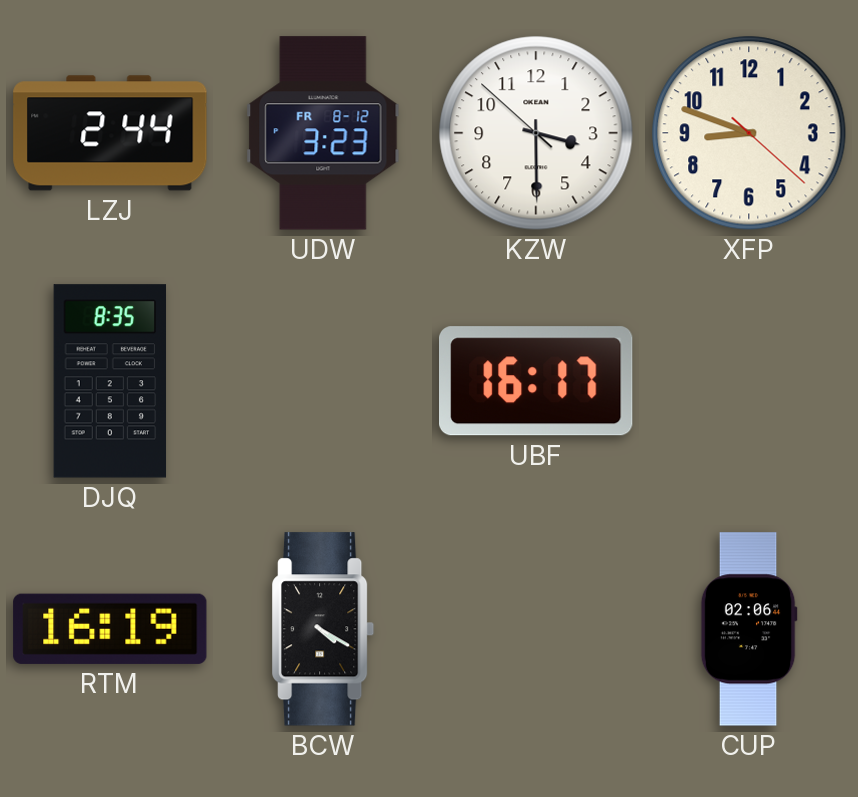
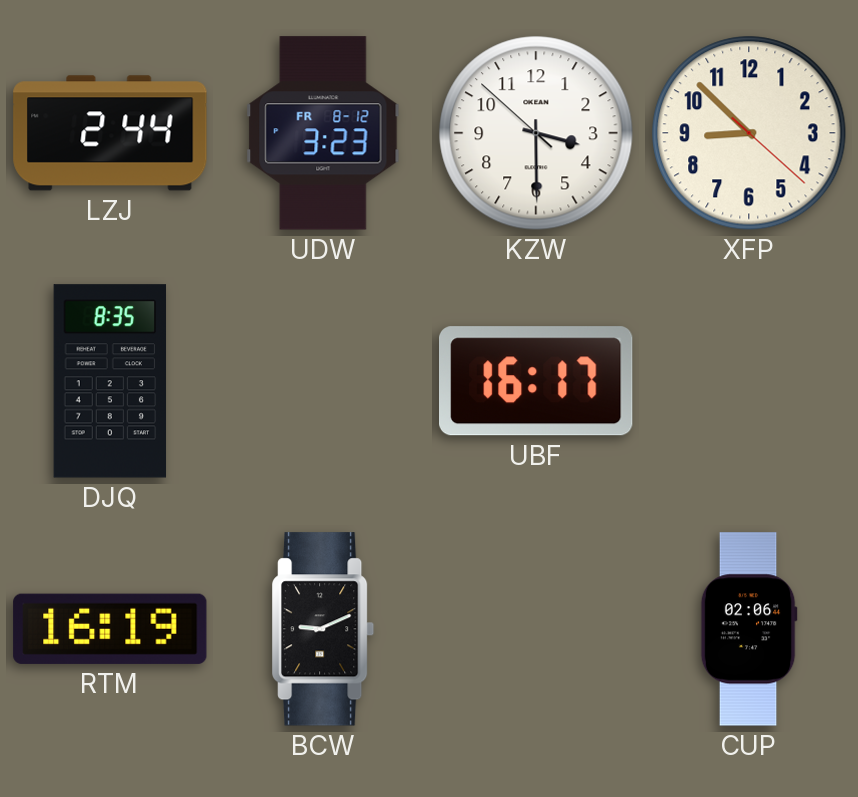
XFP: 8:48 -> 8:52 (749, 133)
BCW: 4:20 -> 9:11 (324, 629)
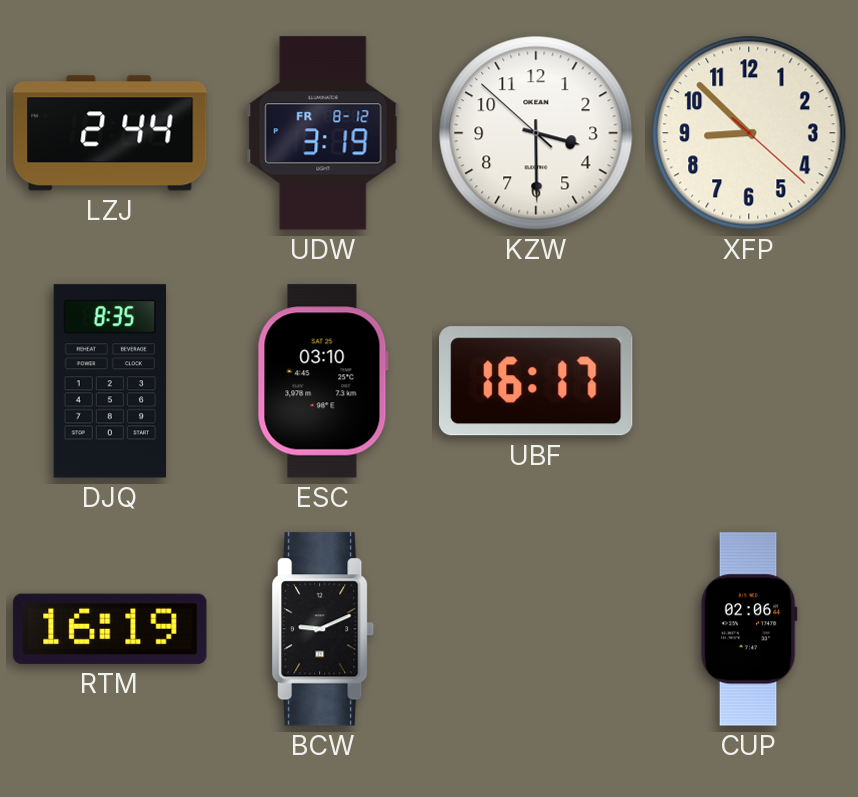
UDW: 3:23 -> 3:19 (323, 133)
ESC: none -> 03:10 (323, 381)
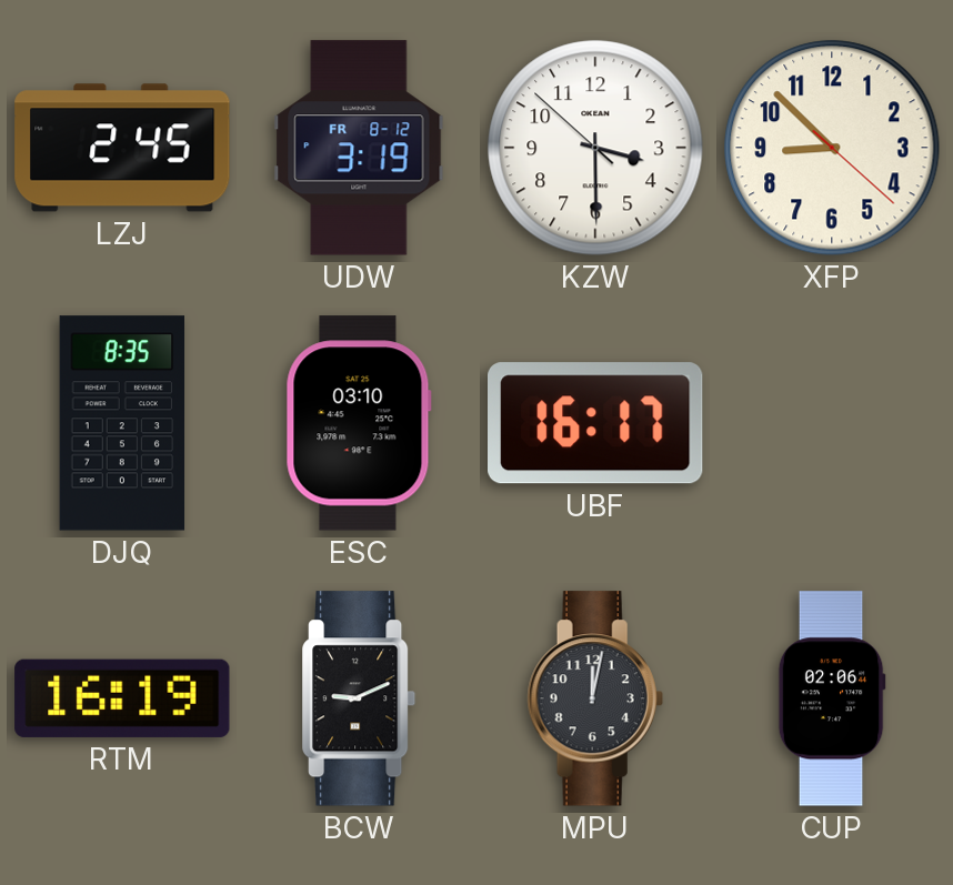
LZJ: 2:44 -> 2:45 (122, 148)
MPU: none -> 12:02 (595, 698)
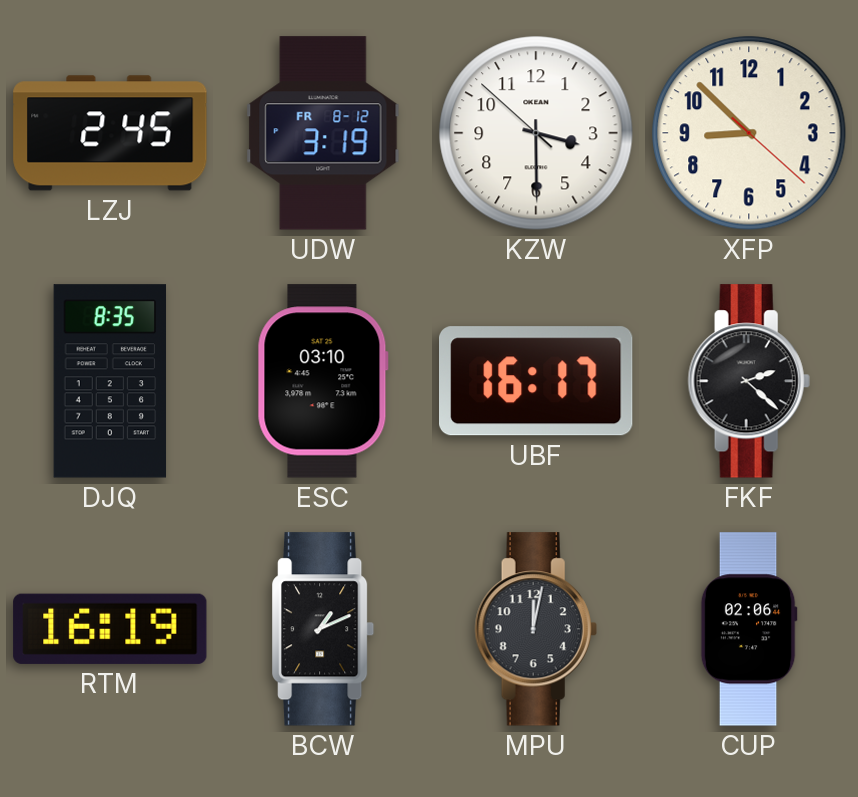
FKF: none -> 2:22 (749, 381)
BCW: 9:11 -> 1:11 (324, 629)
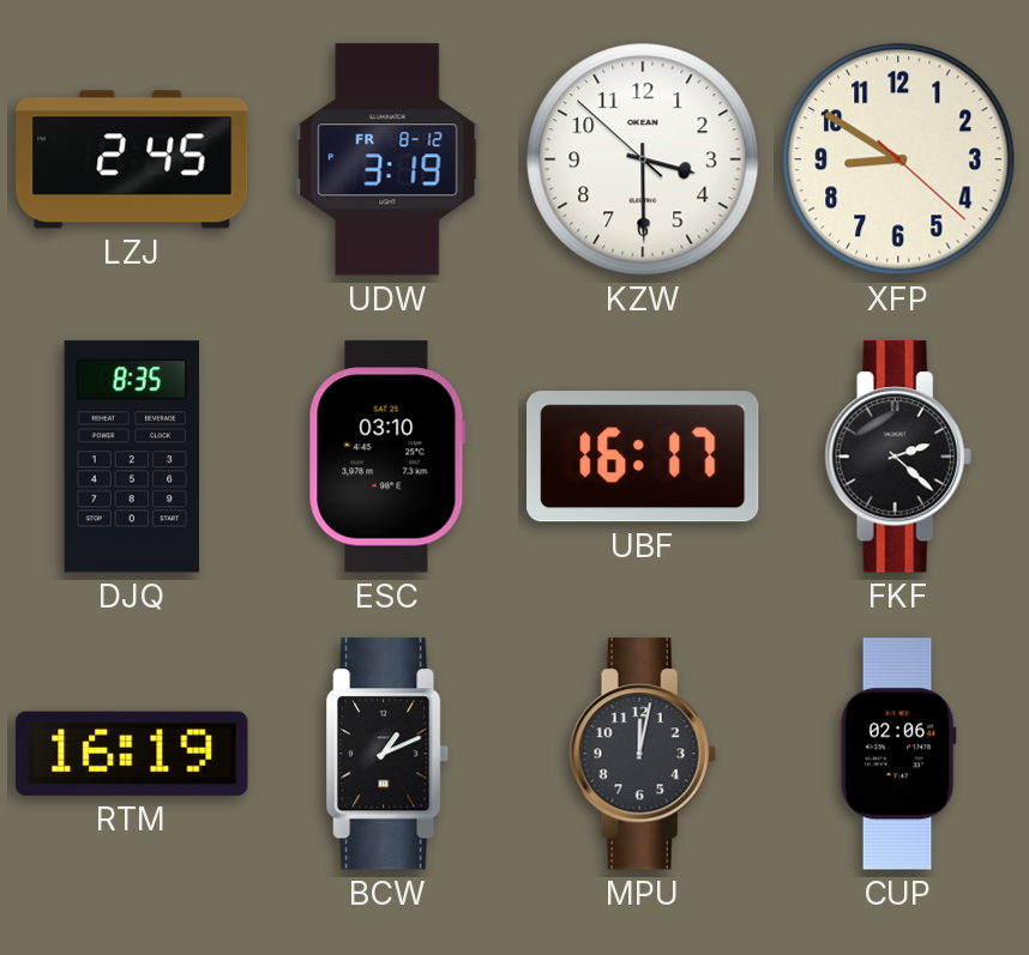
XFP: 8:52 -> 8:50 (898, 159)
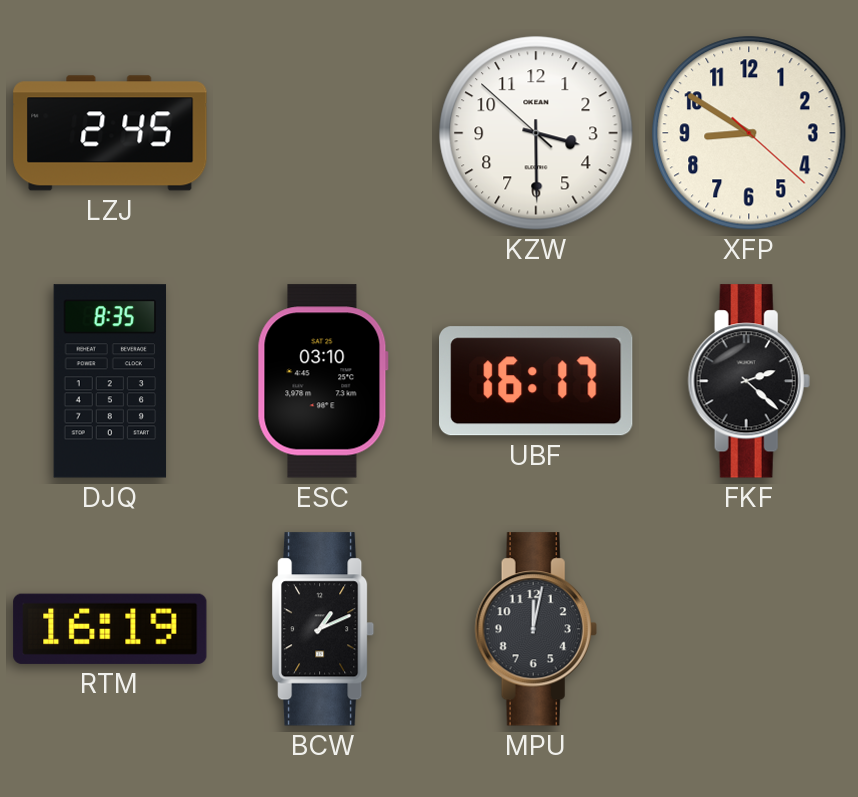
UDW: 3:19 -> none (387, 159)
CUP: 02:06 -> none (898, 754)
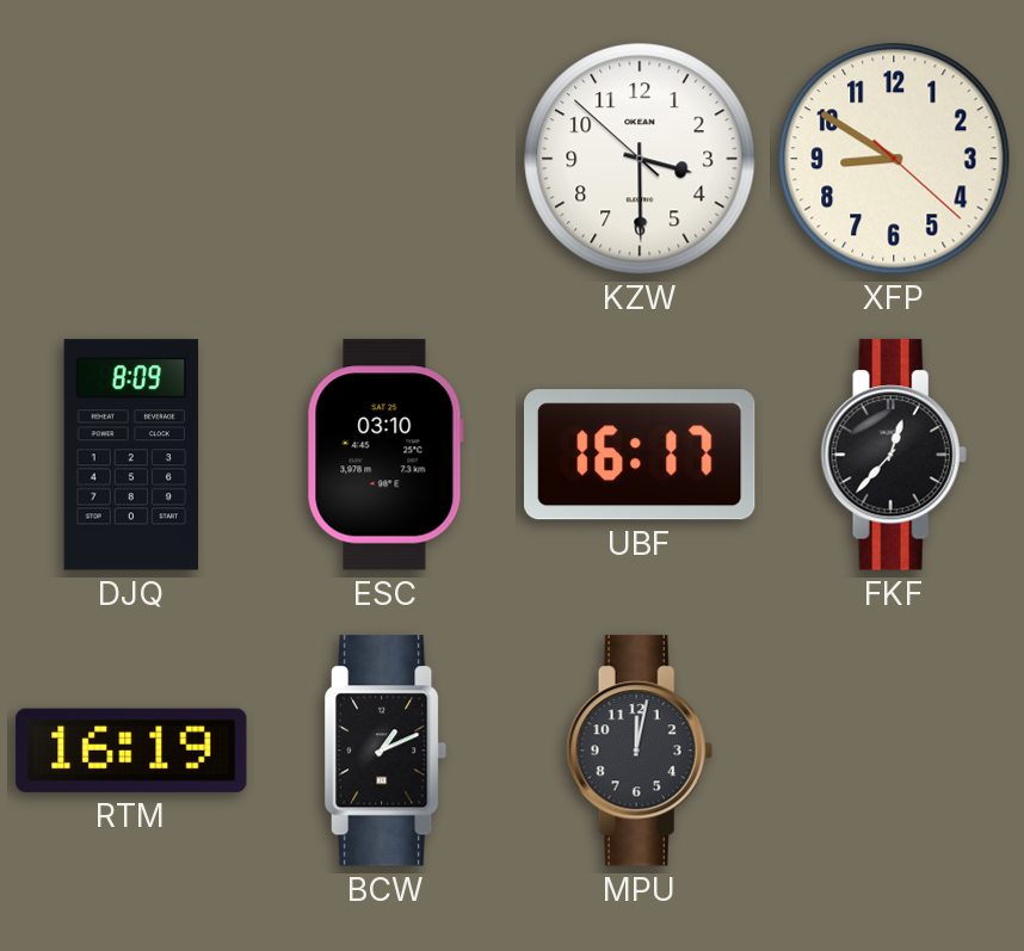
LZJ: 2:45 -> none (110, 133)
DJQ: 8:35 -> 8:09 (131, 455)
FKF: 2:22 -> 12:37 (894, 455)
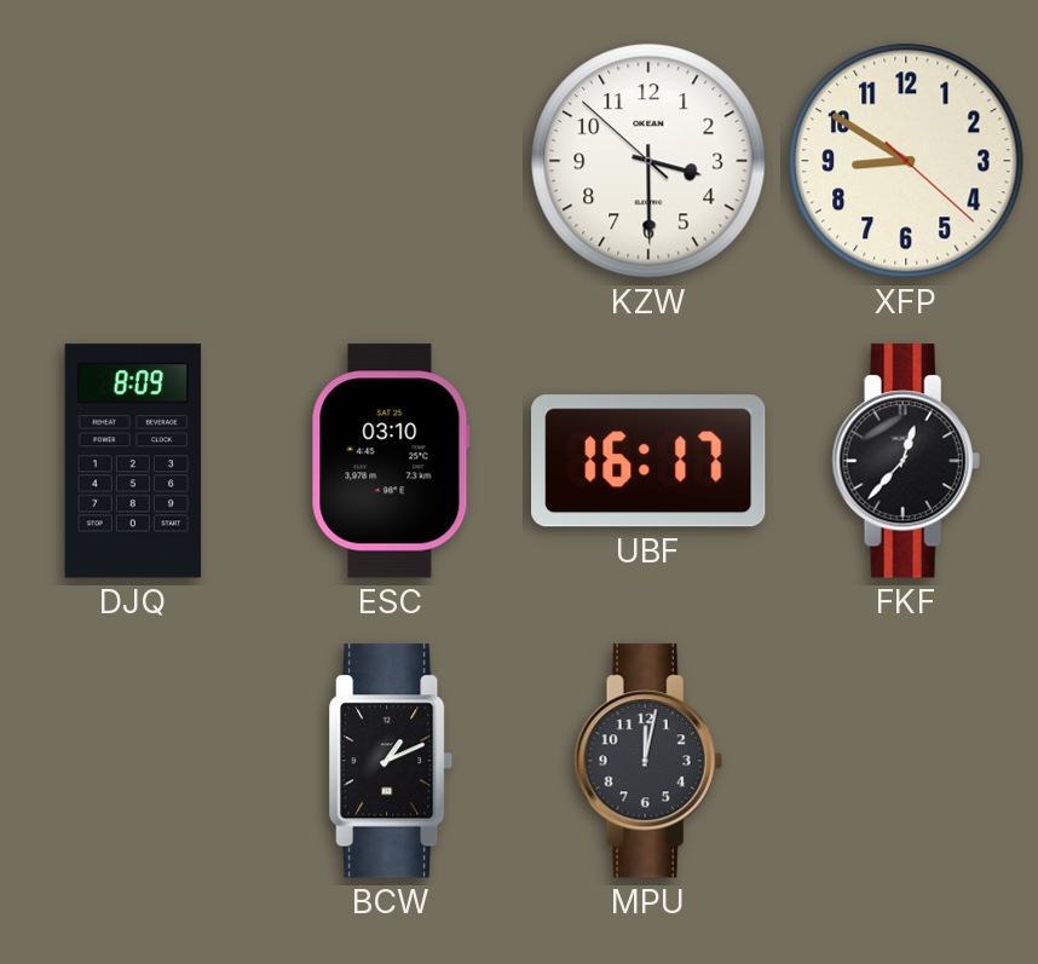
RTM: 16:19 -> none (131, 751)
